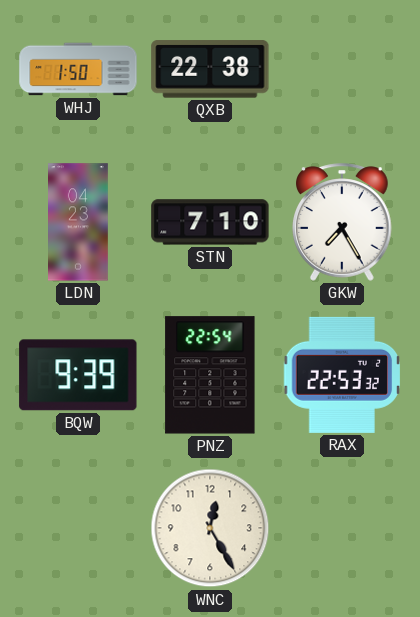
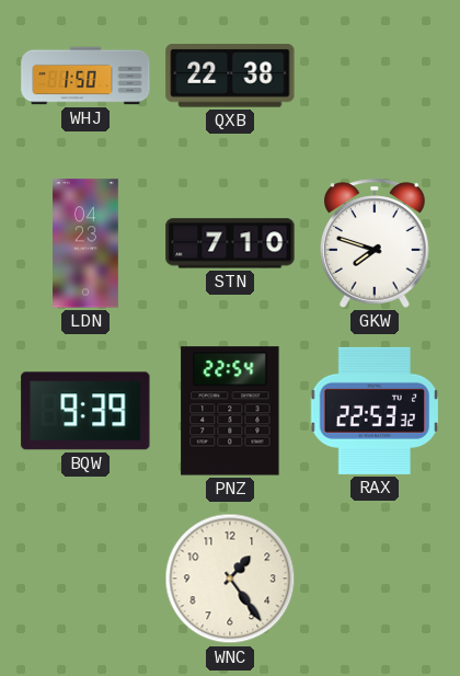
GKW: 7:25 -> 7:48 (376, 243)
WNC: 12:25 -> 1:24 (230, 578)
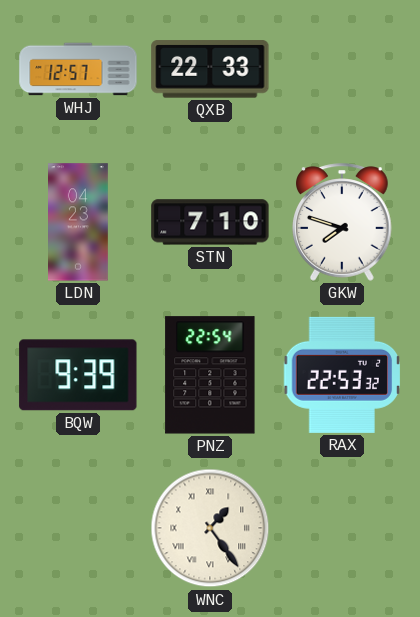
WHJ: 1:50 -> 12:57 (78, 69)
QXB: 22:38 -> 22:33 (210, 69)
WNC numerals: Arabic -> Roman (210, 528)
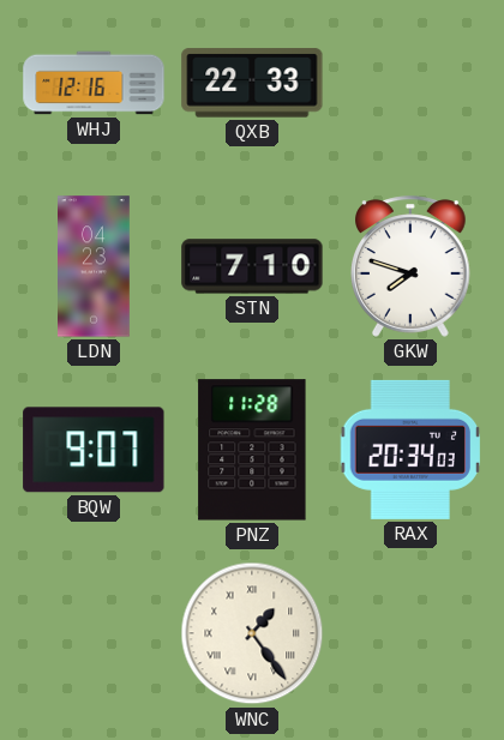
WHJ: 12:57 -> 12:16 (94, 83)
BQW: 9:39 -> 9:07 (94, 450)
PNZ: 22:54 -> 11:28 (252, 450)
RAX: 22:53 -> 20:34 (409, 450)
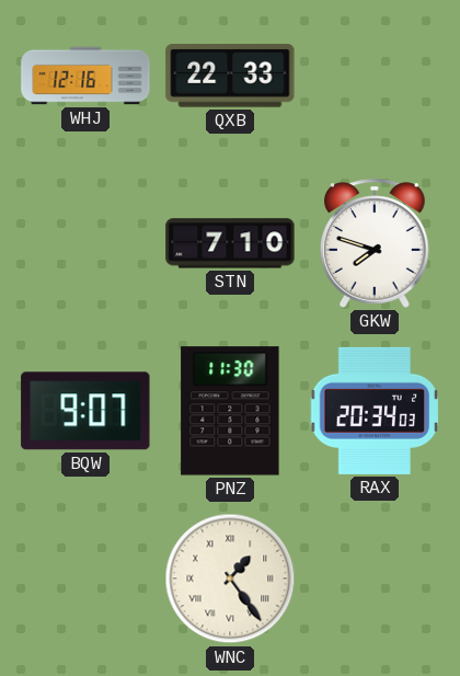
LDN: 04:23 -> none (95, 266)
PNZ: 11:28 -> 11:30 (230, 411)
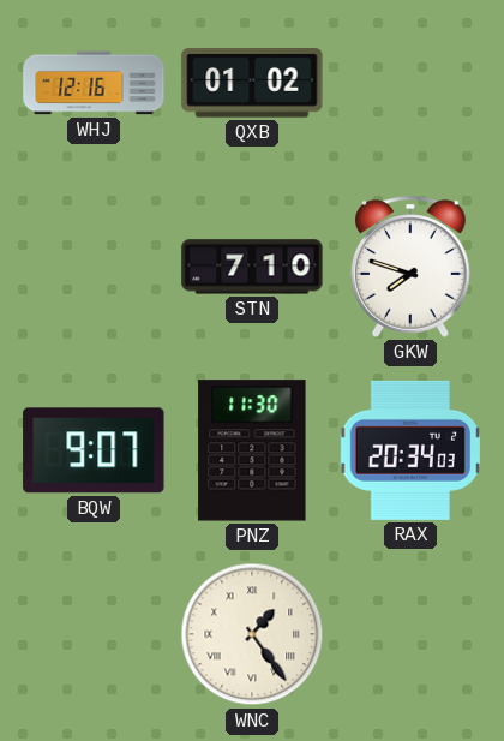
QXB: 22:33 -> 01:02 (252, 83)
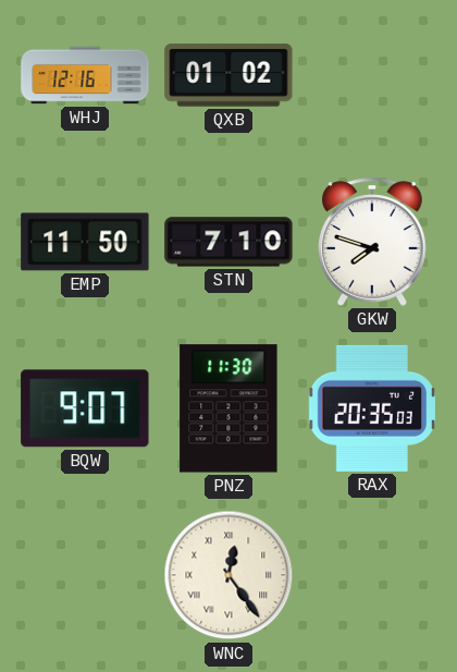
EMP: none -> 11:50 (85, 242)
RAX: 20:34 -> 20:35 (371, 408)
WNC: 1:24 -> 12:24 (228, 575)
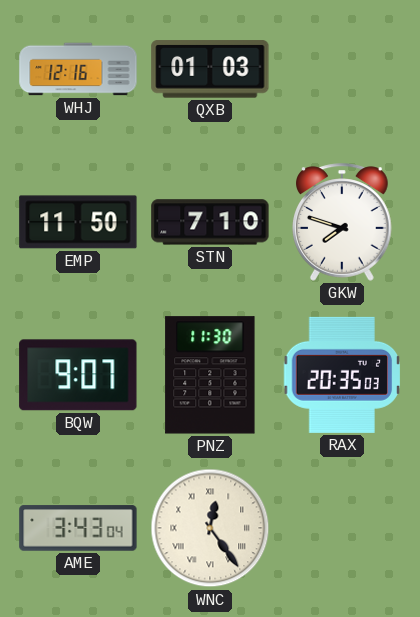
QXB: 01:02 -> 01:03 (210, 69)
AME: none -> 3:43 (78, 528)
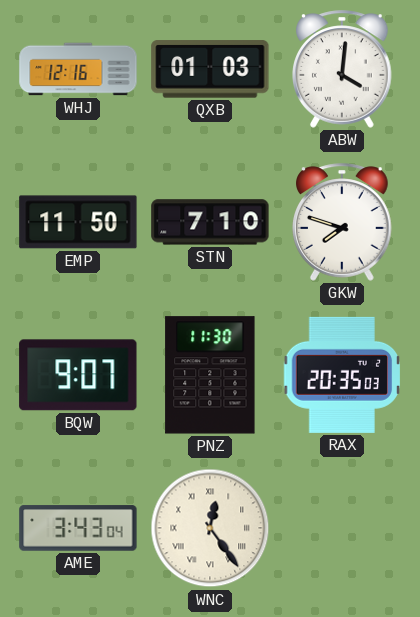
ABW: none -> 4:01 (343, 69)
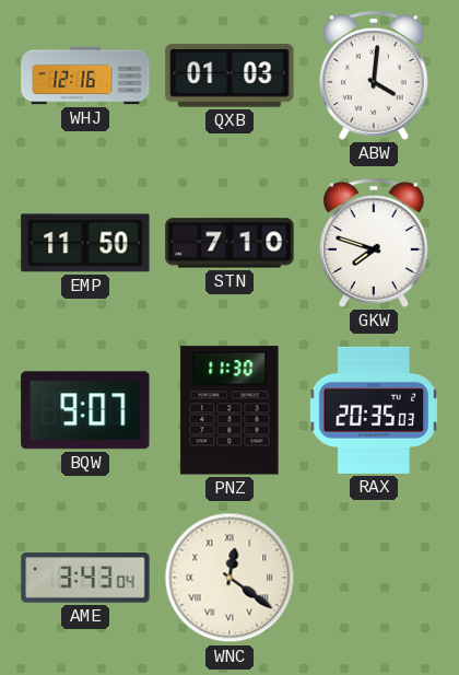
WNC: 12:24 -> 12:21 (229, 578)
